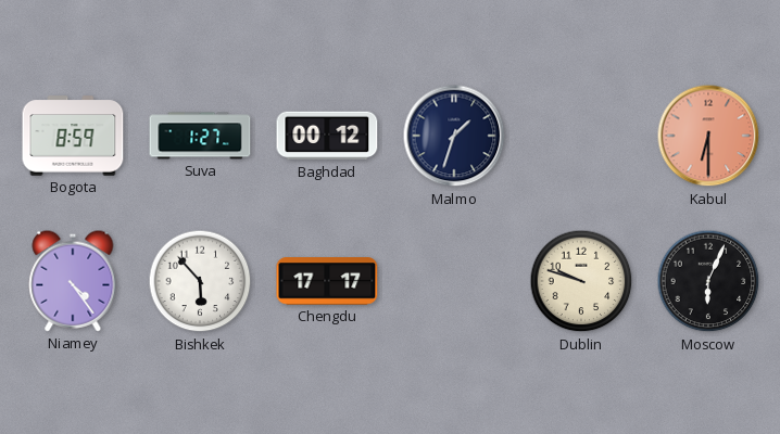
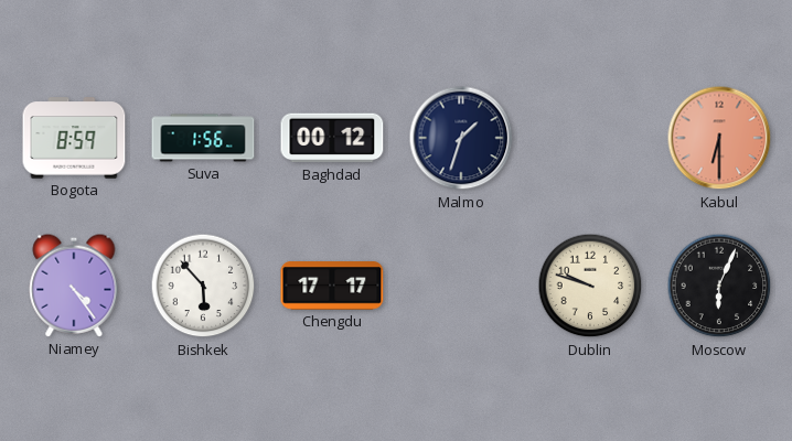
Suva: 1:27 -> 1:56 (203, 138)
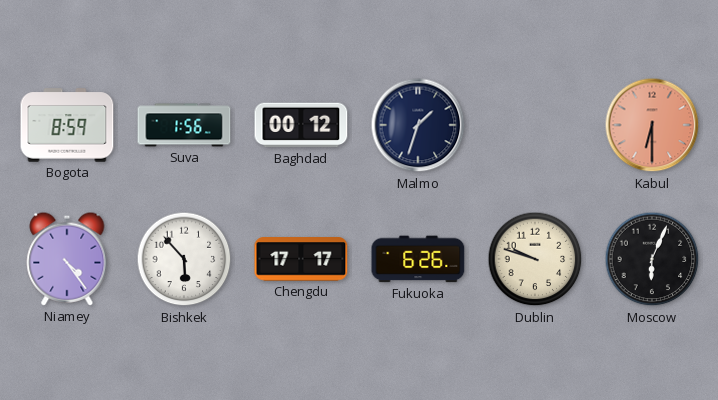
Fukuoka: none -> 6:26 (418, 259)
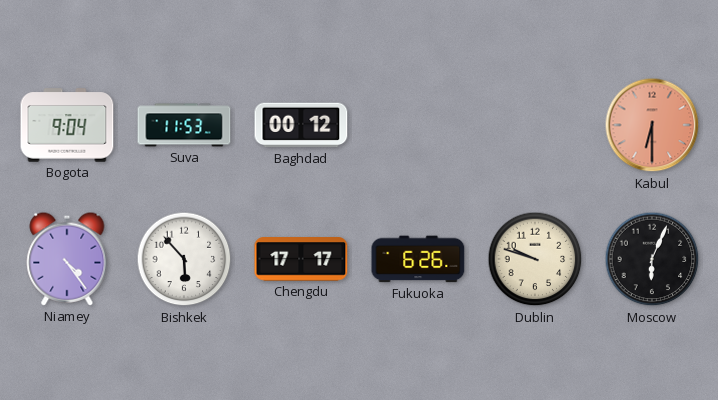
Bogota: 8:59 -> 9:04 (67, 125)
Suva: 1:56 -> 11:53 (184, 125)
Malmo: 1:33 -> none (418, 125)
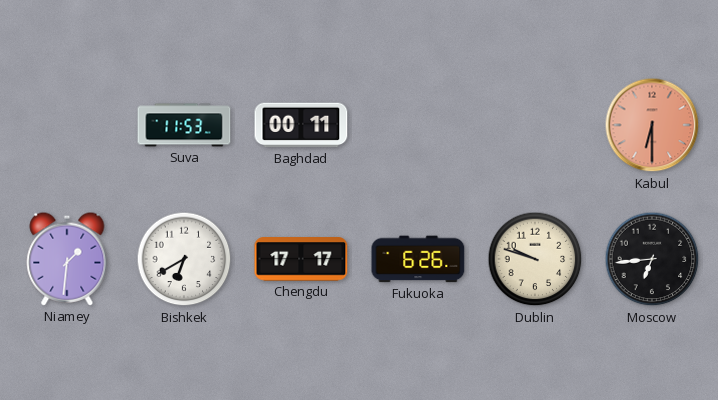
Bogota: 9:04 -> none (67, 125)
Baghdad: 00:12 -> 00:11 (301, 125)
Niamey: 4:24 -> 1:31 (67, 259)
Bishkek: 5:53 -> 6:40 (184, 259)
Moscow: 6:04 -> 6:44 (652, 259)
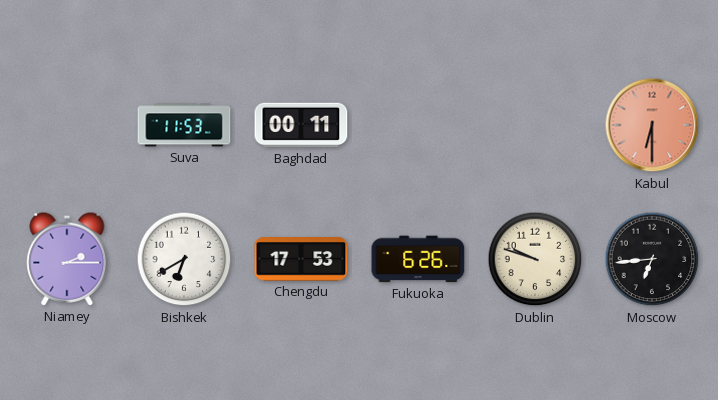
Niamey: 1:31 -> 2:15 (67, 259)
Chengdu: 17:17 -> 17:53 (301, 259)
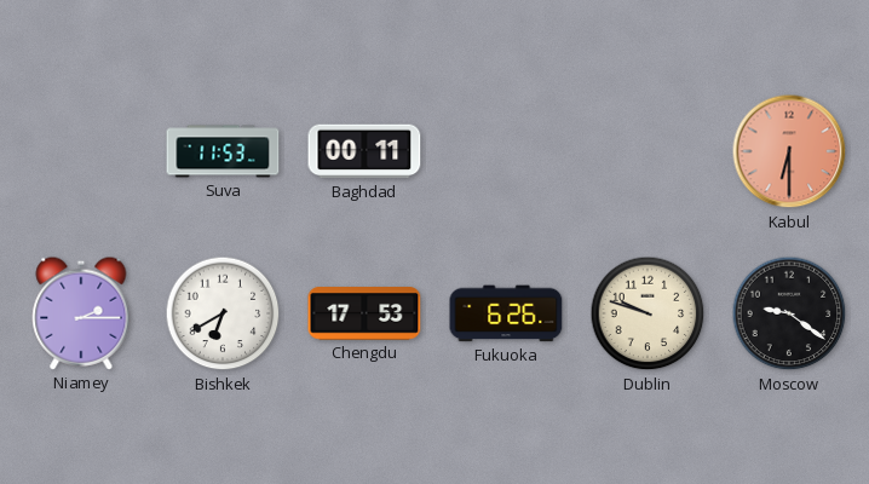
Moscow: 6:44 -> 9:21 (789, 313)
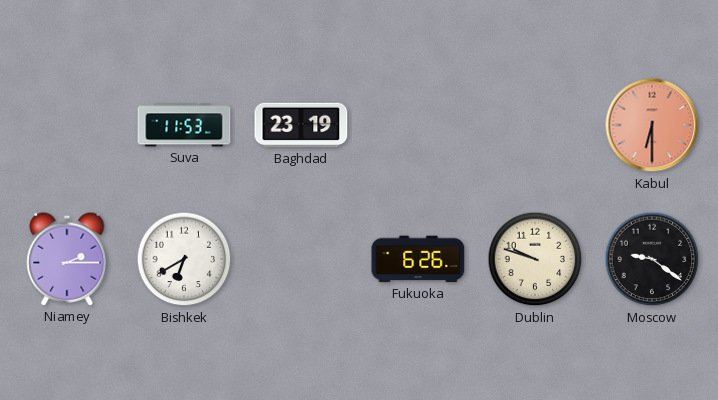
Baghdad: 00:11 -> 23:19 (301, 125)
Chengdu: 17:53 -> none (364, 313)
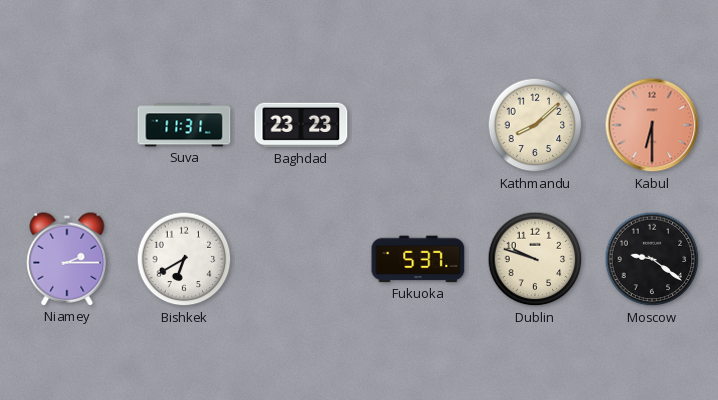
Suva: 11:53 -> 11:31 (184, 125)
Baghdad: 23:19 -> 23:23 (301, 125)
Kathmandu: none -> 8:08 (535, 125)
Fukuoka: 6:26 -> 5:37 (418, 259)
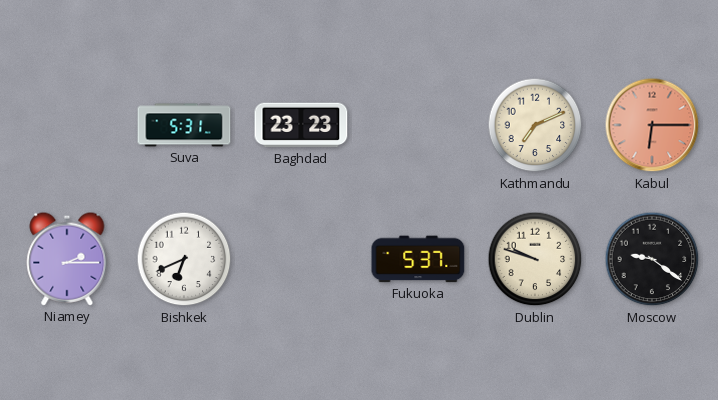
Suva: 11:31 -> 5:31 (184, 125)
Kathmandu: 8:08 -> 7:11 (535, 125)
Kabul: 6:30 -> 6:15 (652, 125)
Bishkek: 6:40 -> 6:41 (184, 259)
